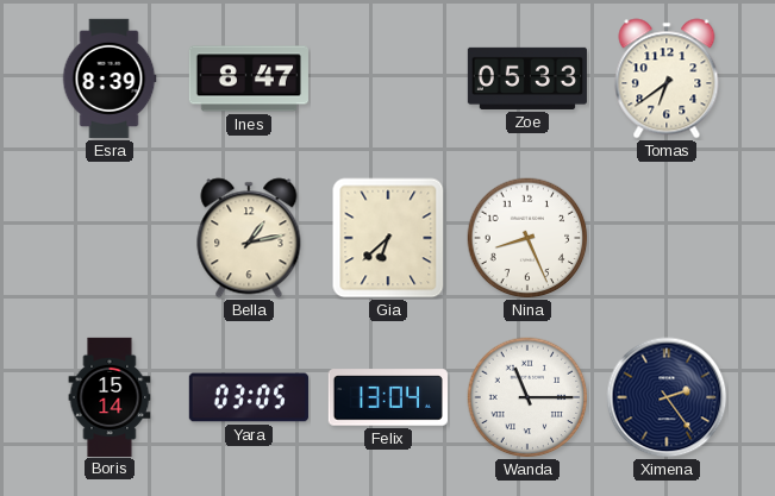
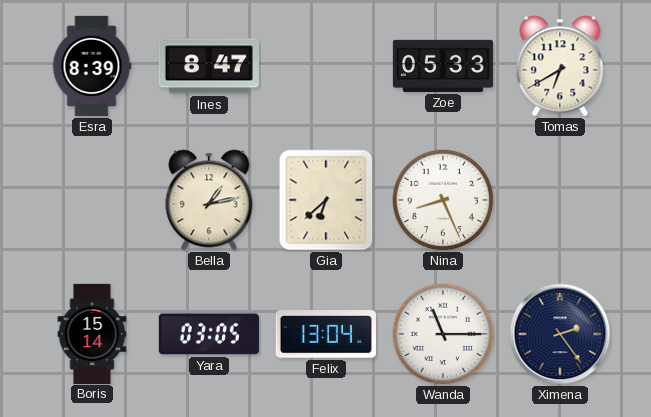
Tomas: 6:39 -> 6:40 (560, 66)
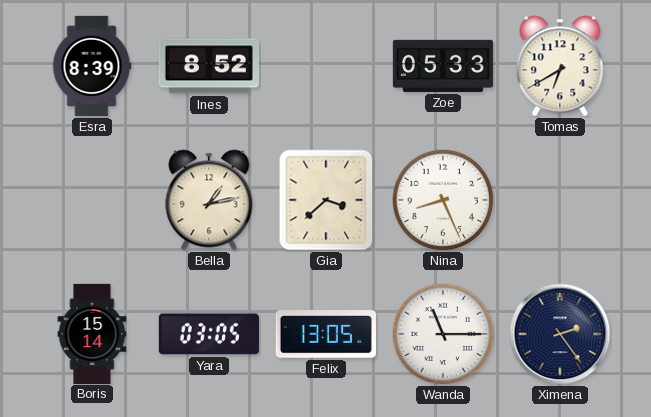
Ines: 8:47 -> 8:52 (209, 66)
Gia: 6:38 -> 3:38 (326, 200)
Felix: 13:04 -> 13:05 (326, 334)
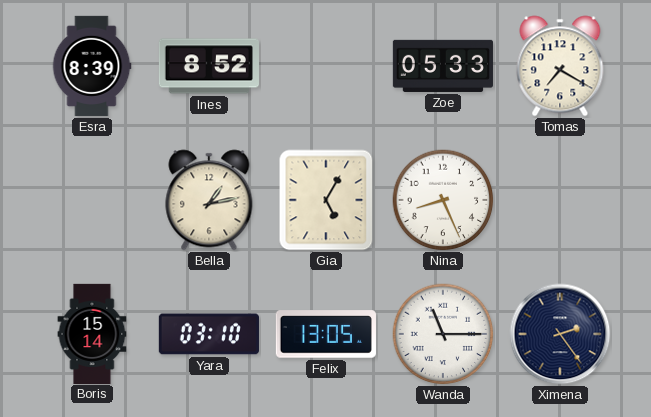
Tomas: 6:40 -> 7:20 (560, 66)
Gia: 3:38 -> 5:05 (326, 200)
Yara: 03:05 -> 03:10 (209, 334)
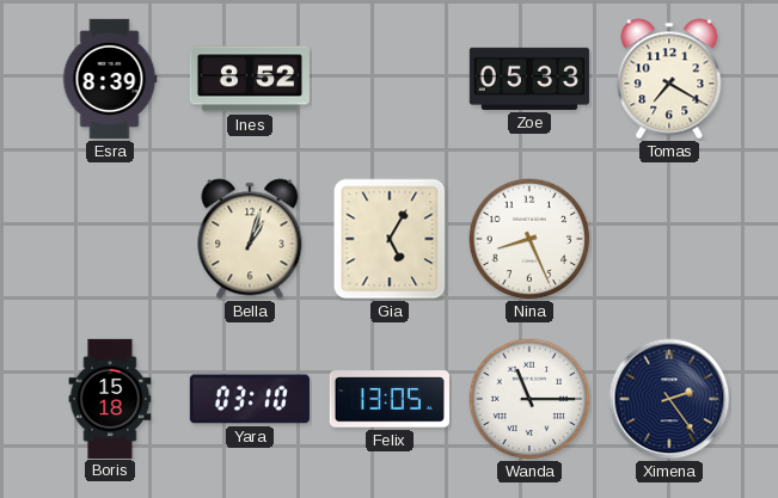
Bella: 1:13 -> 1:03 (250, 239)
Boris: 15:14 -> 15:18 (110, 398)
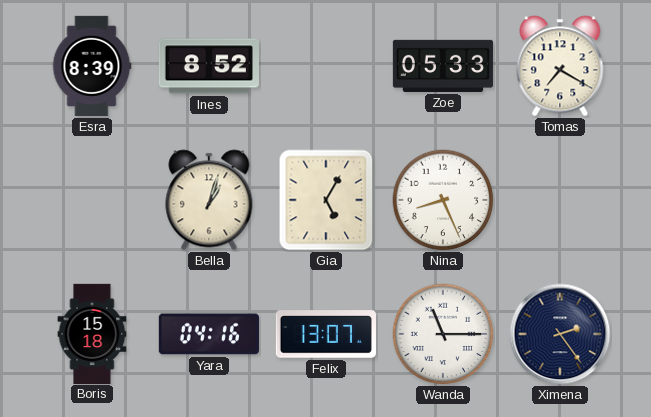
Yara: 03:10 -> 04:16 (209, 334)
Felix: 13:05 -> 13:07 (326, 334)
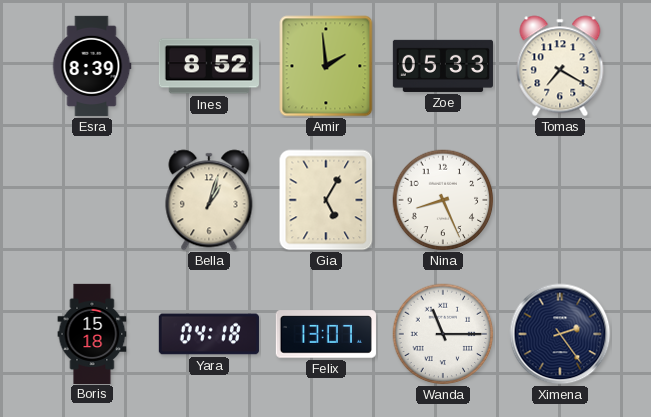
Amir: none -> 1:59 (326, 66)
Yara: 04:16 -> 04:18 (209, 334)
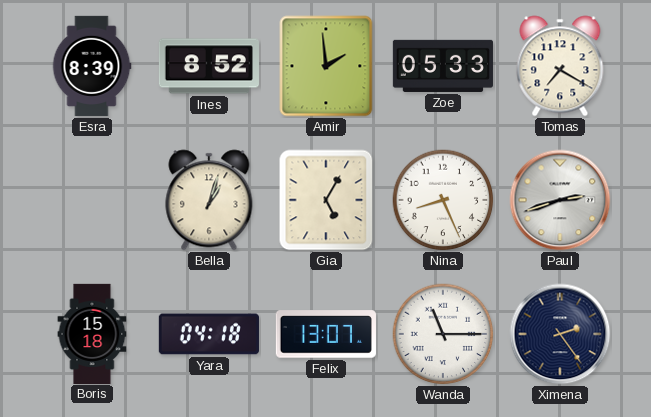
Paul: none -> 2:42 (560, 200)
